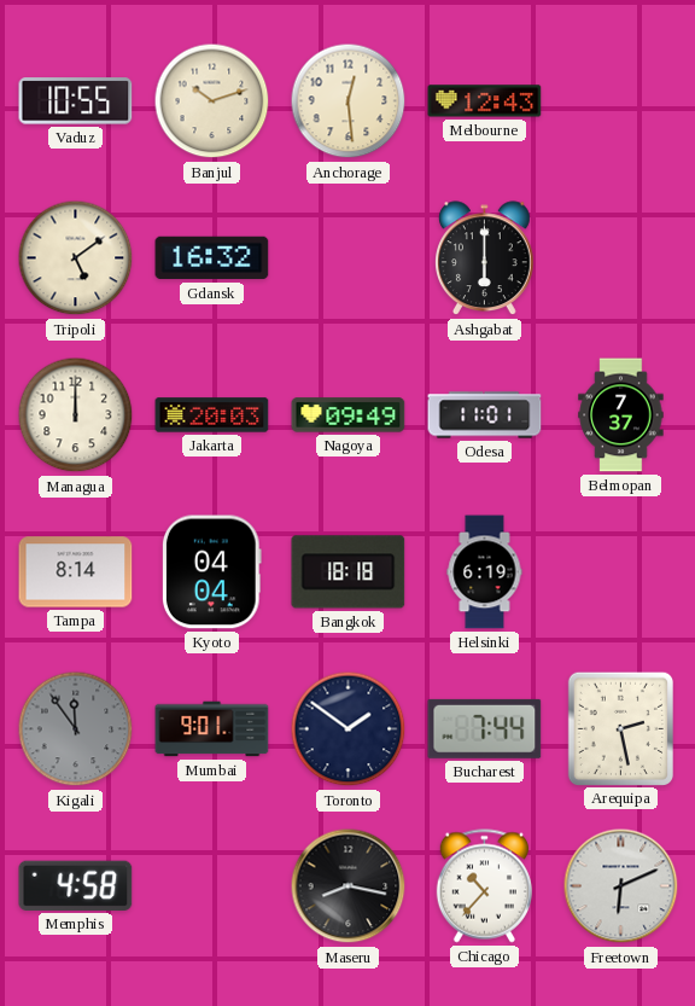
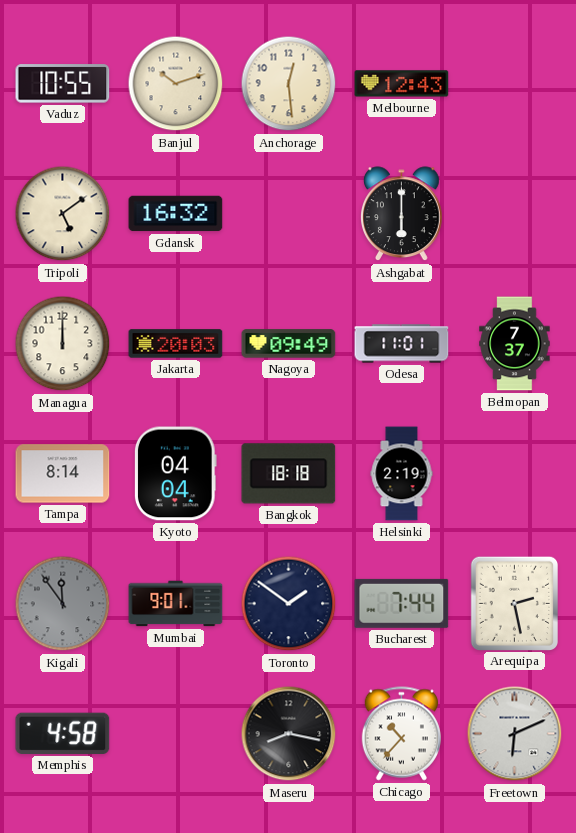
Helsinki: 6:19 -> 2:19 (402, 474)
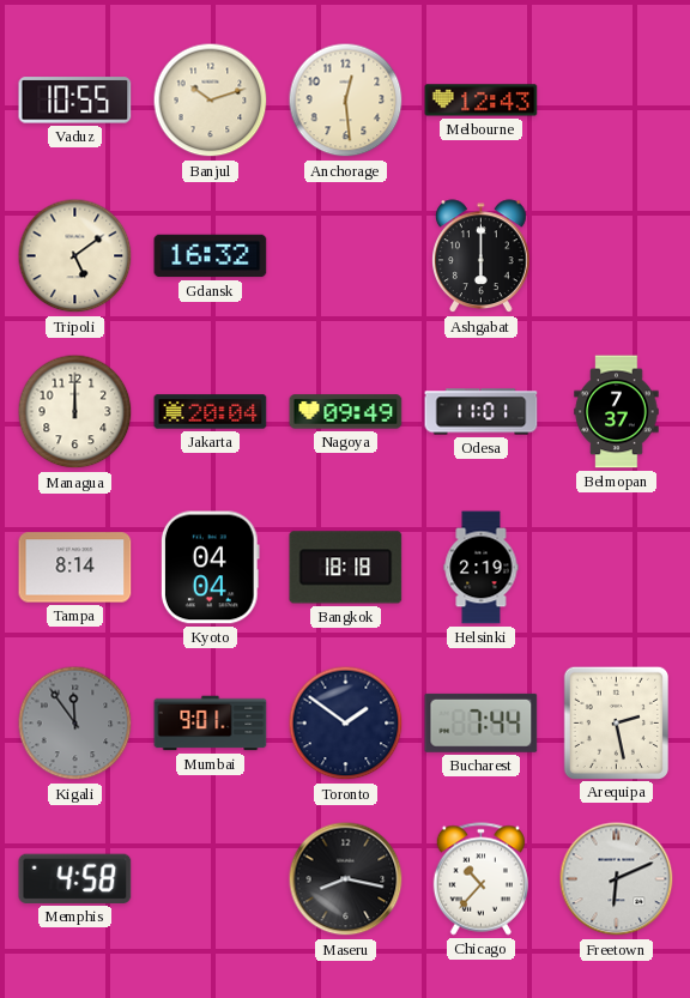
Jakarta: 20:03 -> 20:04 (211, 412)
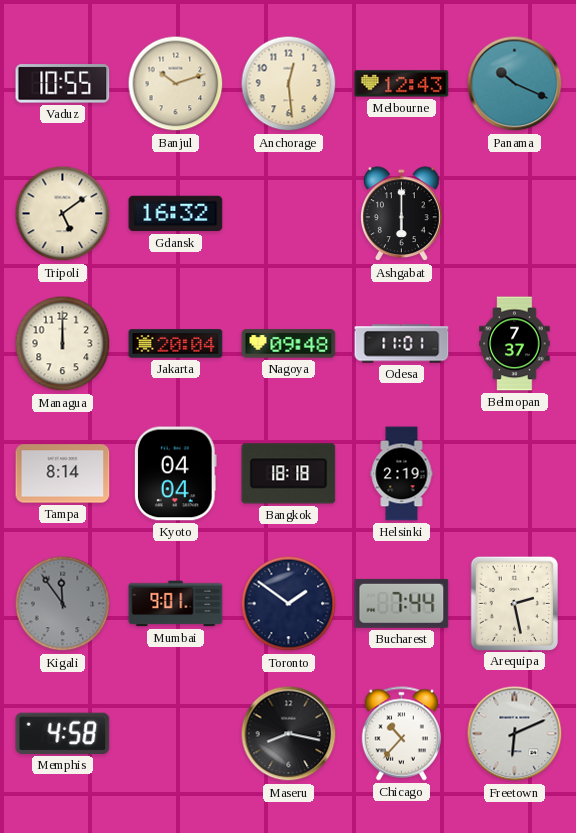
Panama: none -> 10:19 (515, 84)
Nagoya: 09:49 -> 09:48 (289, 344)
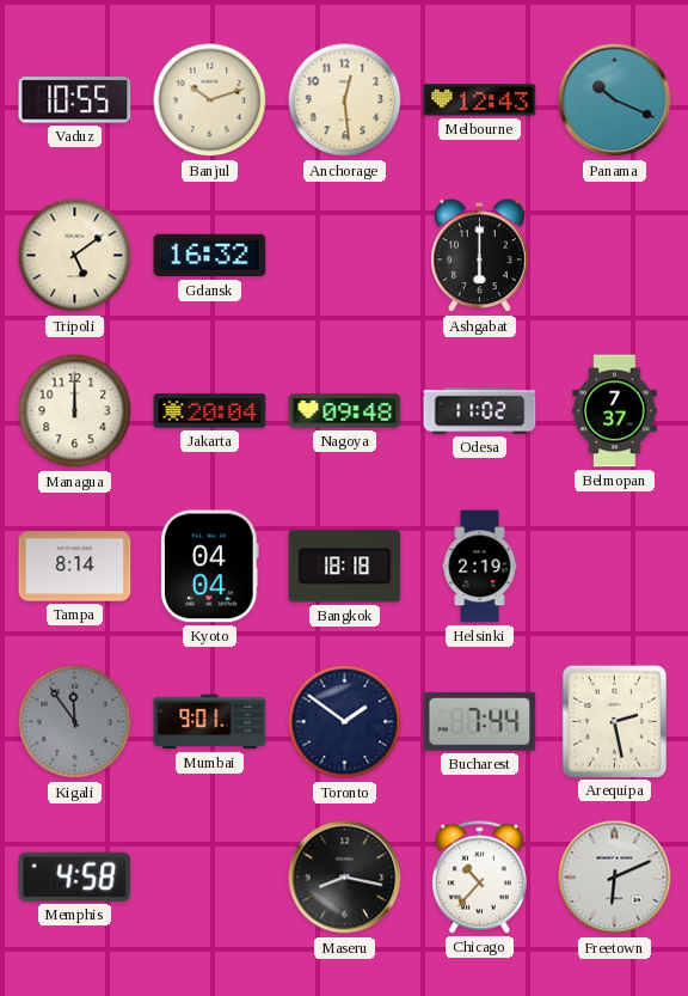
Odesa: 11:01 -> 11:02 (480, 411)
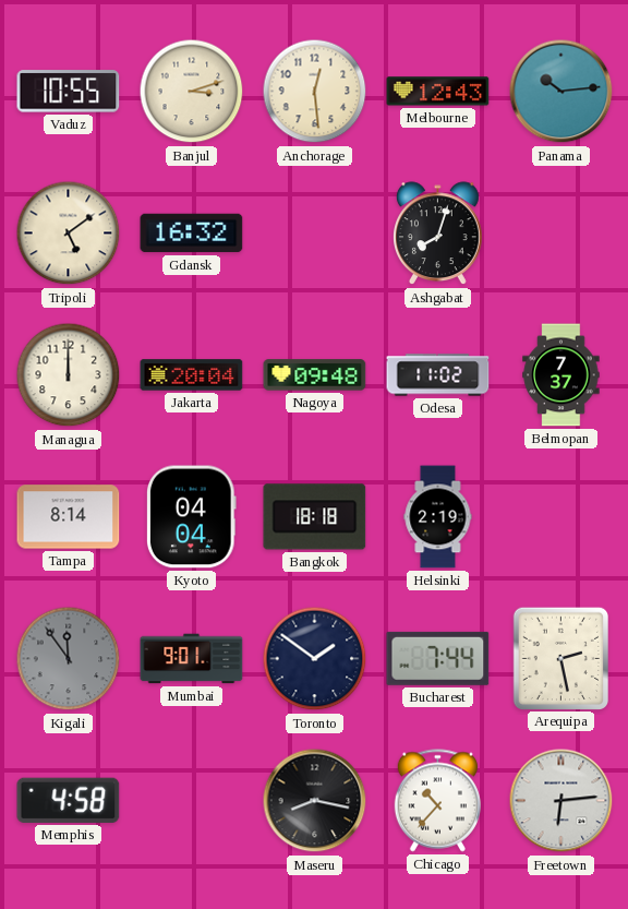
Banjul: 10:12 -> 3:12 (192, 92)
Panama: 10:19 -> 10:14 (561, 92)
Ashgabat: 6:00 -> 8:03 (438, 234)
Freetown: 6:11 -> 6:14 (561, 801)
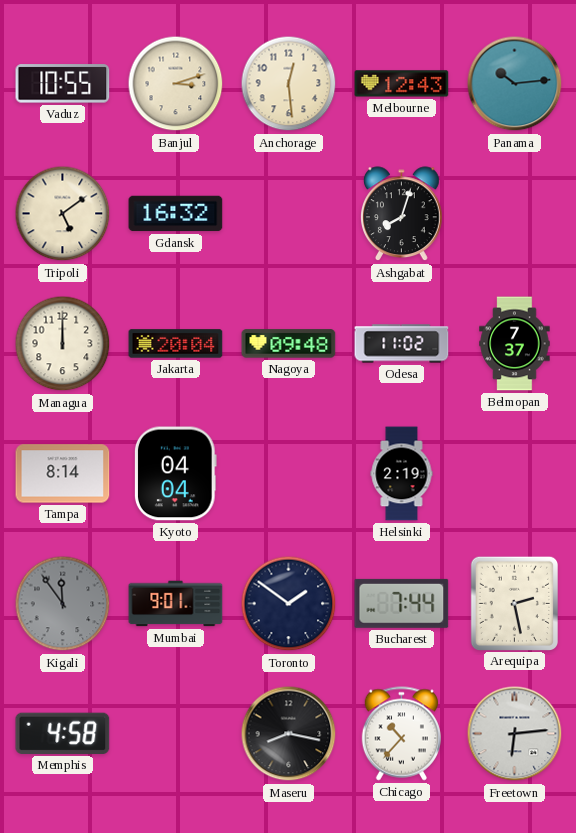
Bangkok: 18:18 -> none (315, 517)
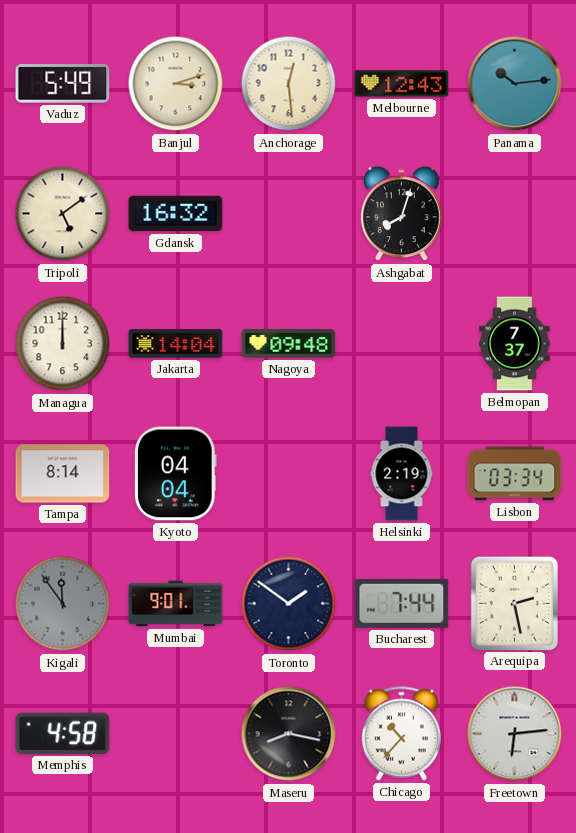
Vaduz: 10:55 -> 5:49 (63, 84)
Jakarta: 20:04 -> 14:04 (176, 344)
Odesa: 11:02 -> none (402, 344)
Lisbon: none -> 03:34 (515, 474)
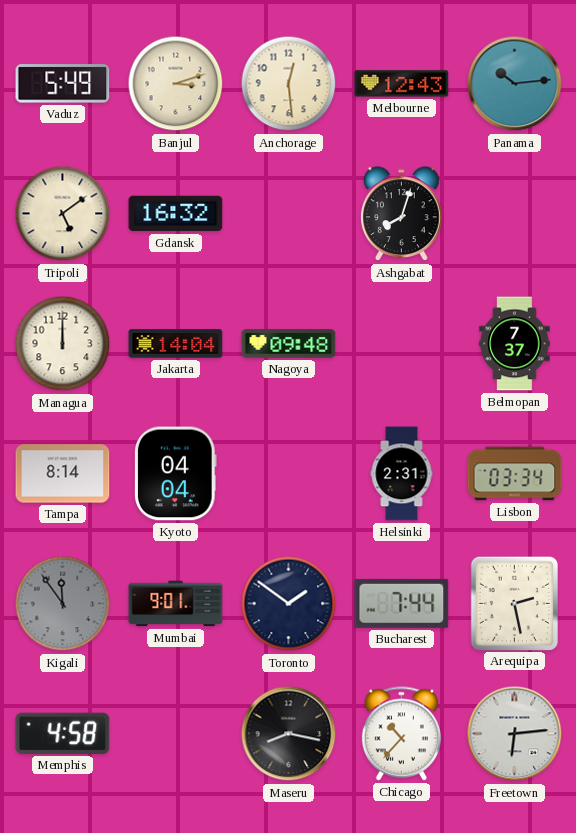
Helsinki: 2:19 -> 2:31 (402, 474)
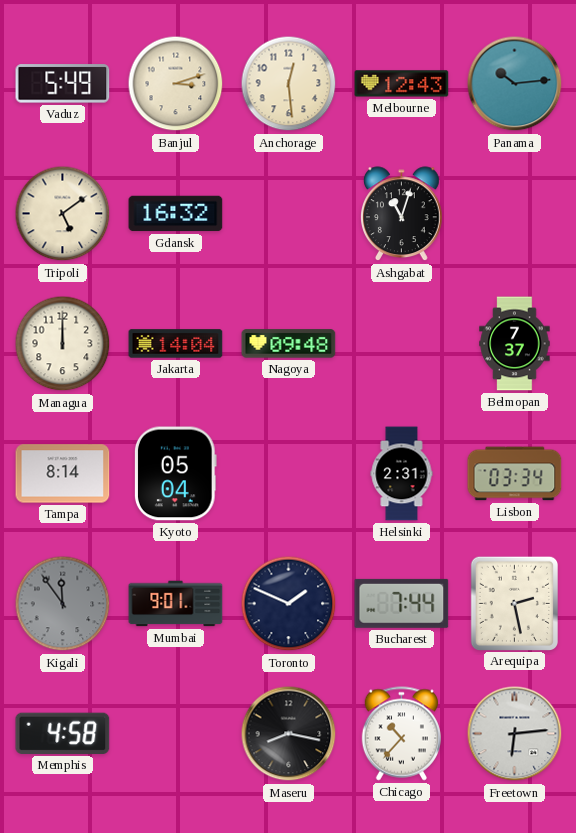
Ashgabat: 8:03 -> 11:03 (402, 214)
Kyoto: 04:04 -> 05:04 (175, 474)
Toronto: 1:51 -> 1:49 (289, 604)
